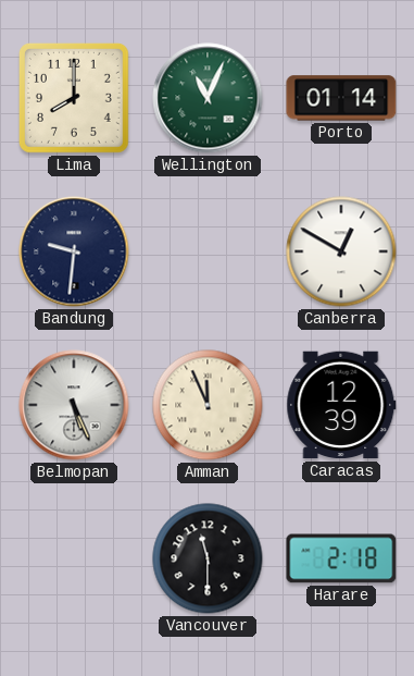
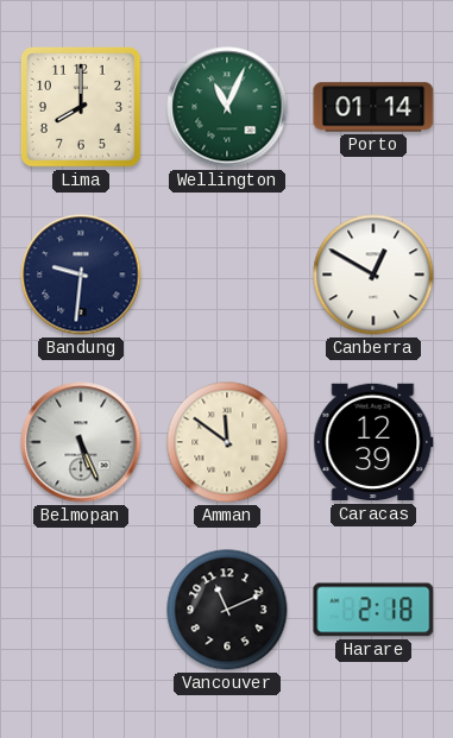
Amman: 11:56 -> 11:51 (227, 442)
Vancouver: 11:30 -> 11:11 (227, 610)
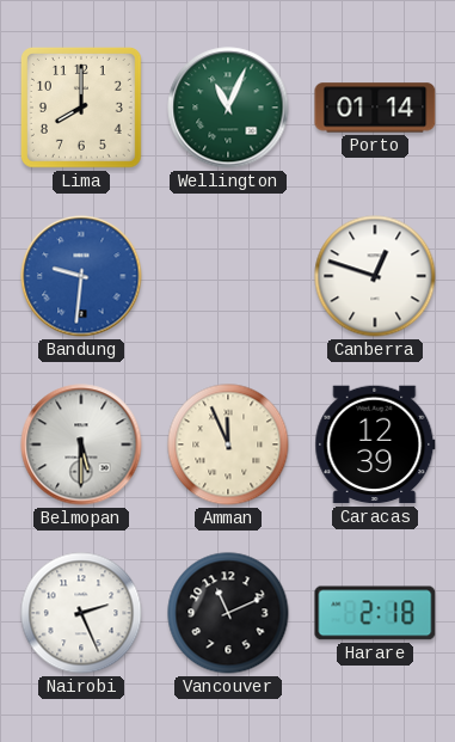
Bandung dial: navy -> blue (81, 276)
Canberra: 12:50 -> 12:48 (375, 276)
Belmopan: 5:26 -> 5:30 (81, 444)
Amman: 11:51 -> 11:56 (228, 444)
Nairobi: none -> 2:26 (81, 613)
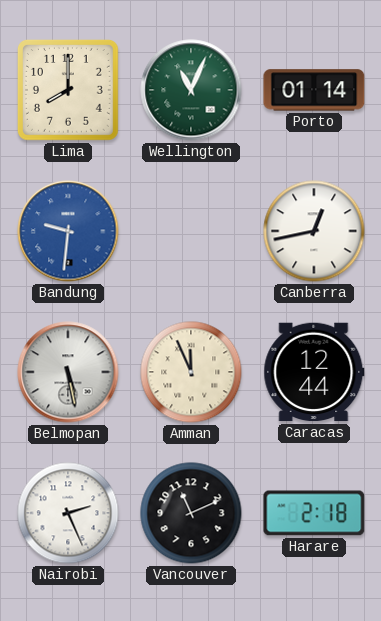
Canberra: 12:48 -> 12:43 (314, 231)
Belmopan: 5:30 -> 5:28 (68, 372)
Caracas: 12:39 -> 12:44 (314, 372)
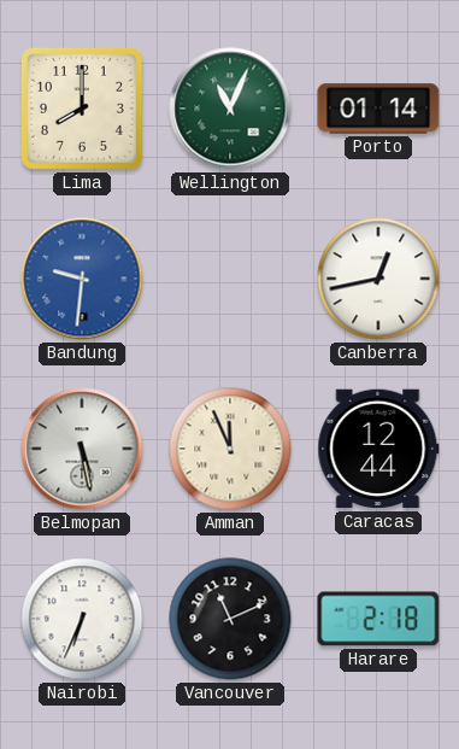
Nairobi: 2:26 -> 6:34 (82, 619)
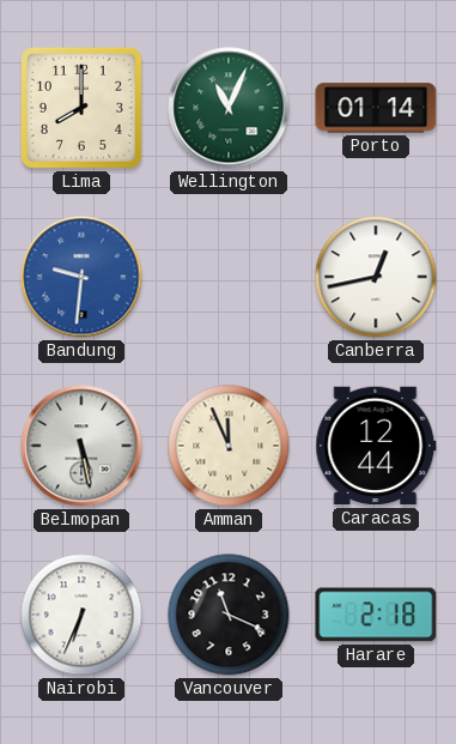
Vancouver: 11:11 -> 11:19 (229, 615)
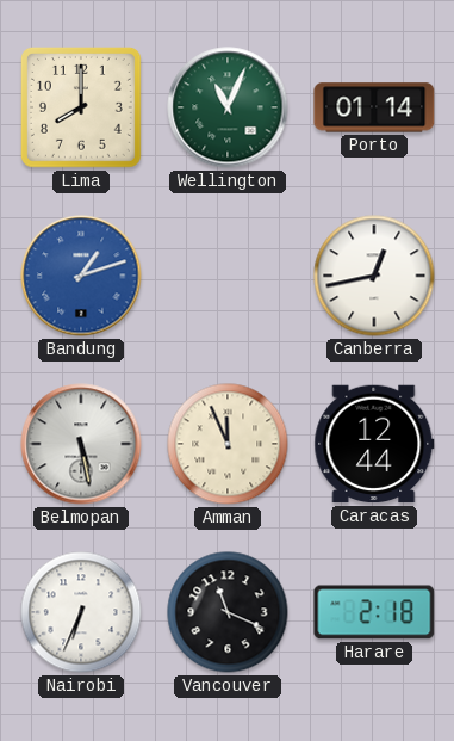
Bandung: 9:31 -> 1:12 (81, 276)
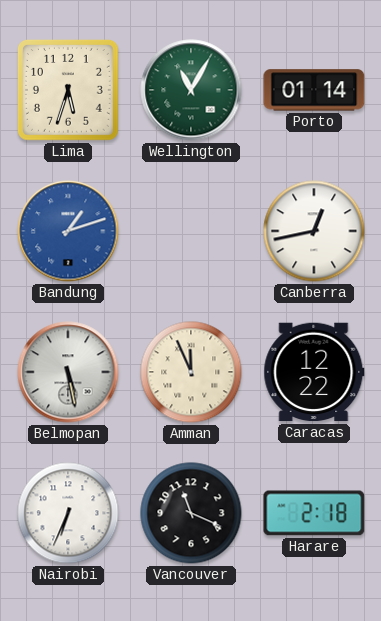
Lima: 8:00 -> 5:33 (68, 90)
Wellington: 11:04 -> 11:05 (191, 90)
Caracas: 12:44 -> 12:22 (314, 372)
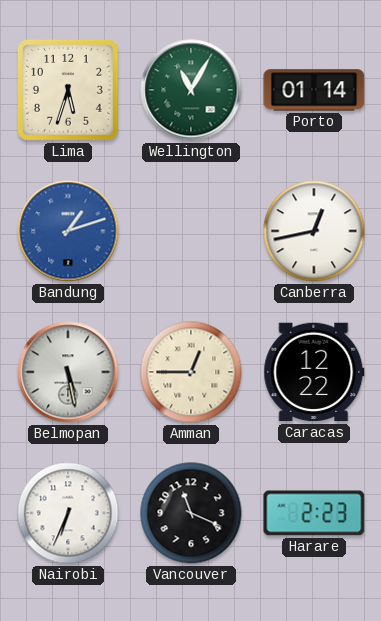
Amman: 11:56 -> 12:45 (191, 372)
Harare: 2:18 -> 2:23 (314, 513)
